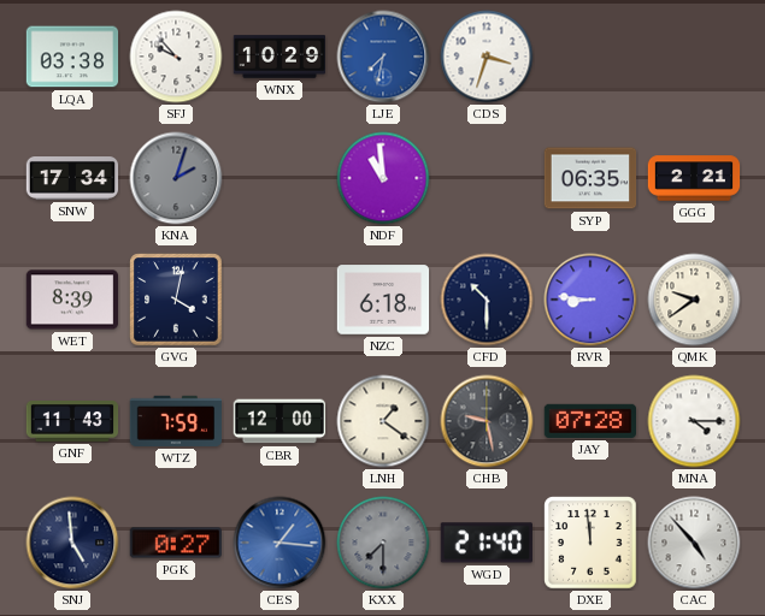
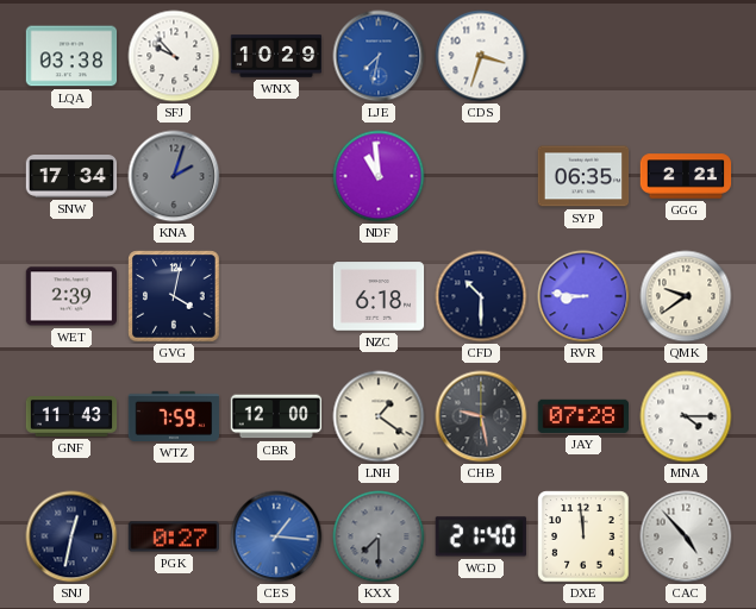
WET: 8:39 -> 2:39 (71, 296)
SNJ: 4:59 -> 12:32 (71, 536)
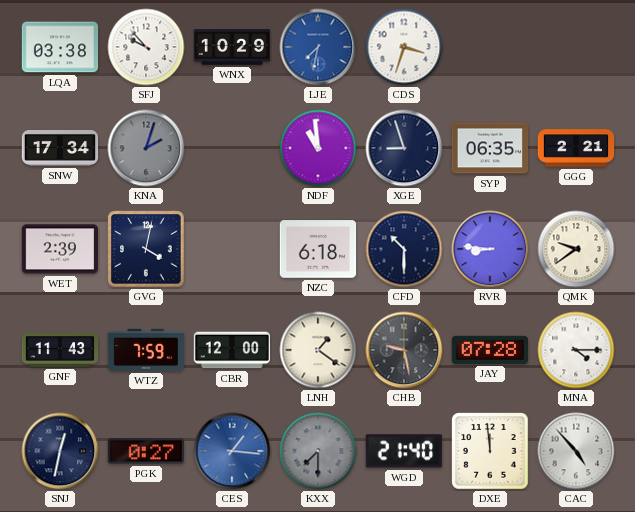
XGE: none -> 8:57 (404, 148)
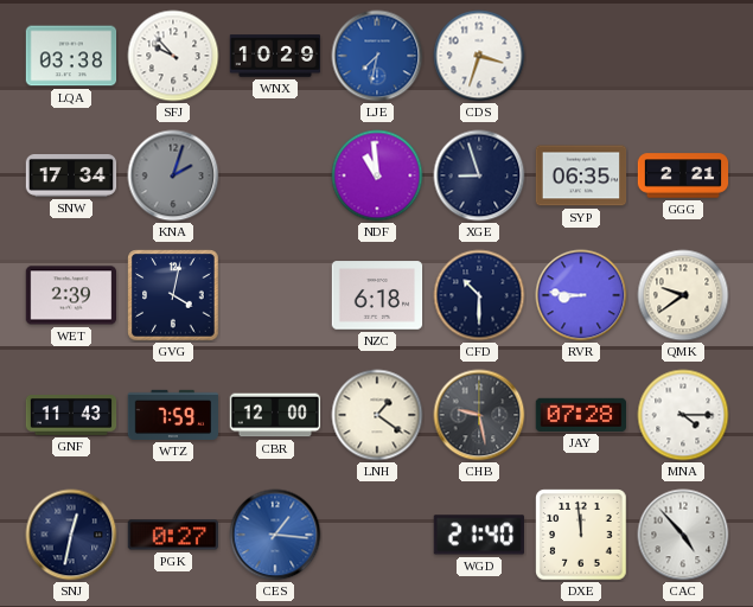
KXX: 7:30 -> none (318, 451)
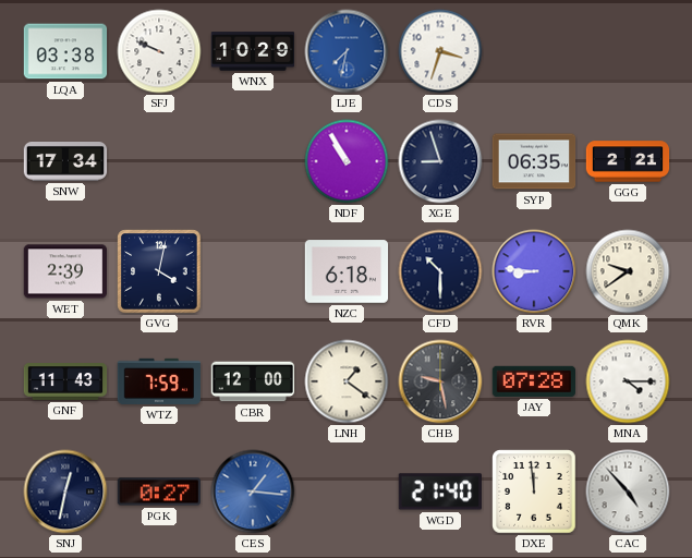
SFJ: 9:53 -> 9:49 (159, 51)
KNA: 2:03 -> none (173, 175)
NDF: 10:59 -> 10:55 (347, 161)
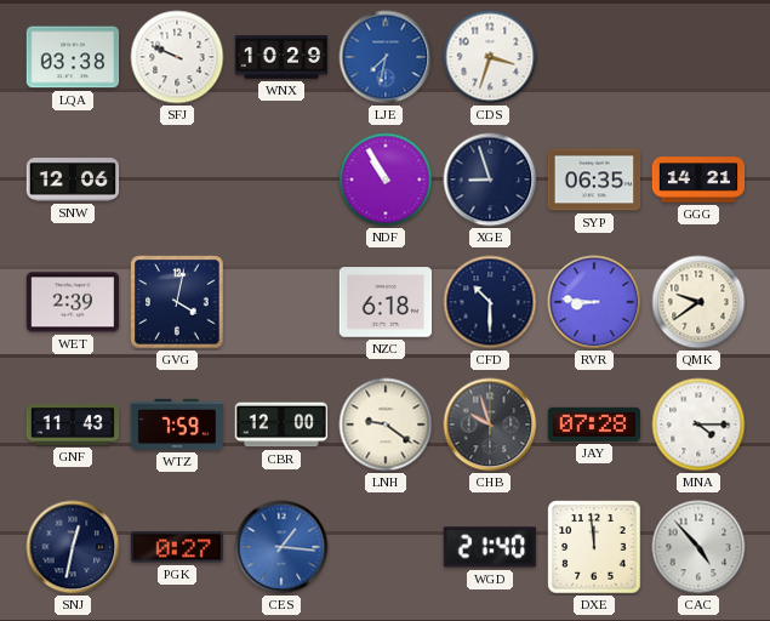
SNW: 17:34 -> 12:06 (73, 181)
GGG: 2:21 -> 14:21 (698, 180)
LNH: 1:21 -> 9:21 (386, 425)
CHB: 9:28 -> 9:57 (490, 425)
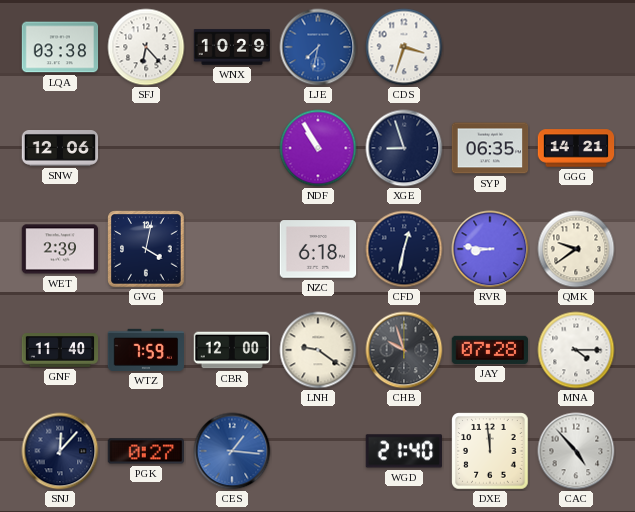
SFJ: 9:49 -> 6:23 (146, 47)
CFD: 10:30 -> 12:32 (404, 249)
GNF: 11:43 -> 11:40 (60, 351)
SNJ: 12:32 -> 12:07 (60, 451)
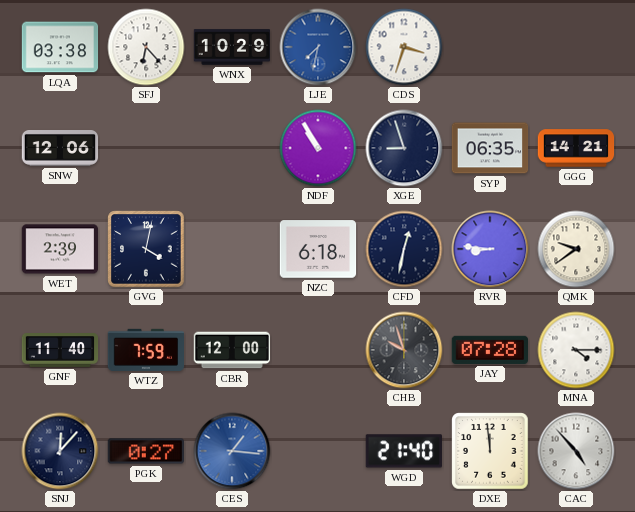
LNH: 9:21 -> none (318, 350)
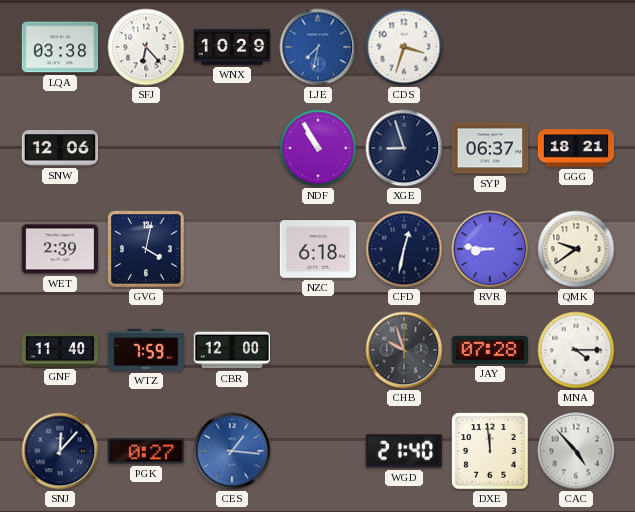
SYP: 06:35 -> 06:37 (490, 148)
GGG: 14:21 -> 18:21 (576, 148)
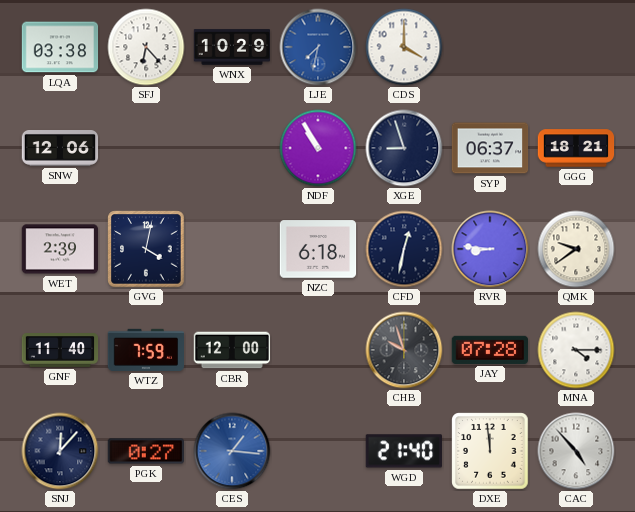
CDS: 3:33 -> 4:00 (404, 47)
